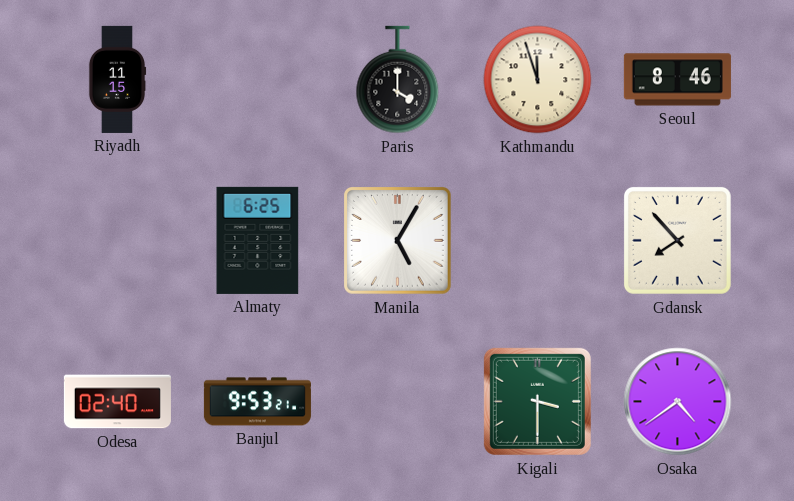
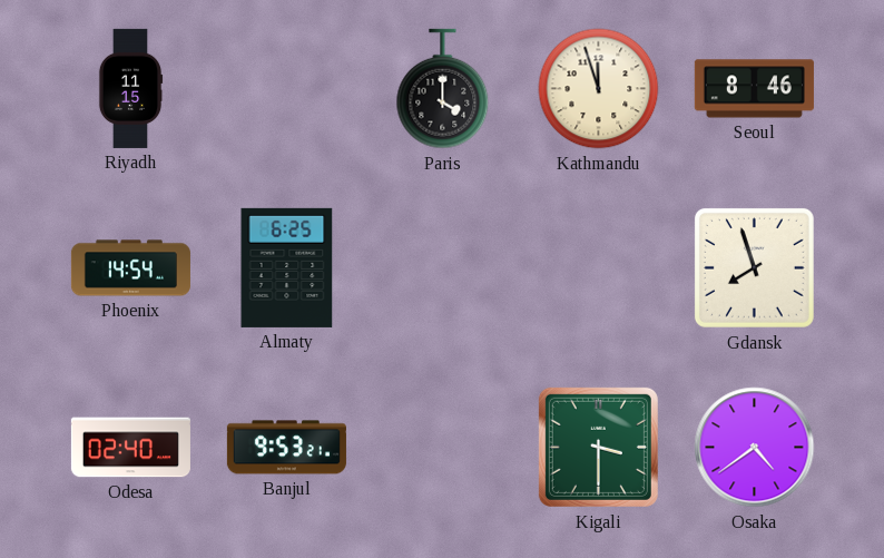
Phoenix: none -> 14:54 (130, 268)
Manila: 5:05 -> none (398, 241)
Gdansk: 7:53 -> 7:57 (754, 267)
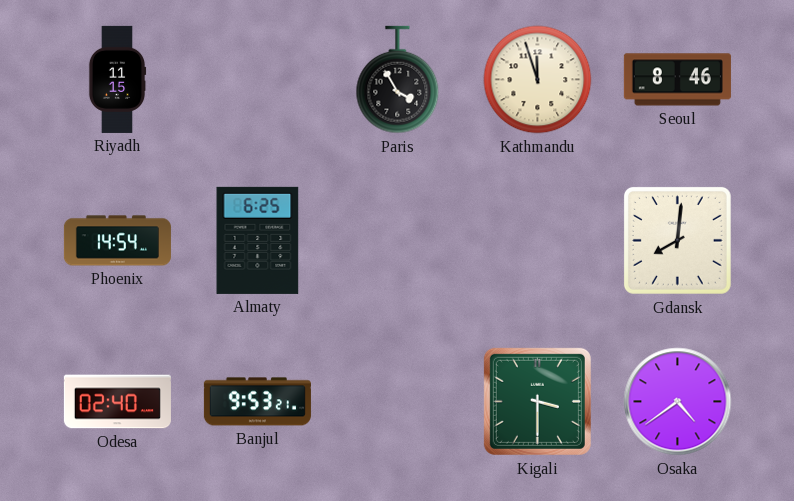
Paris: 4:00 -> 3:55 (398, 80)
Gdansk: 7:57 -> 8:01 (677, 240)
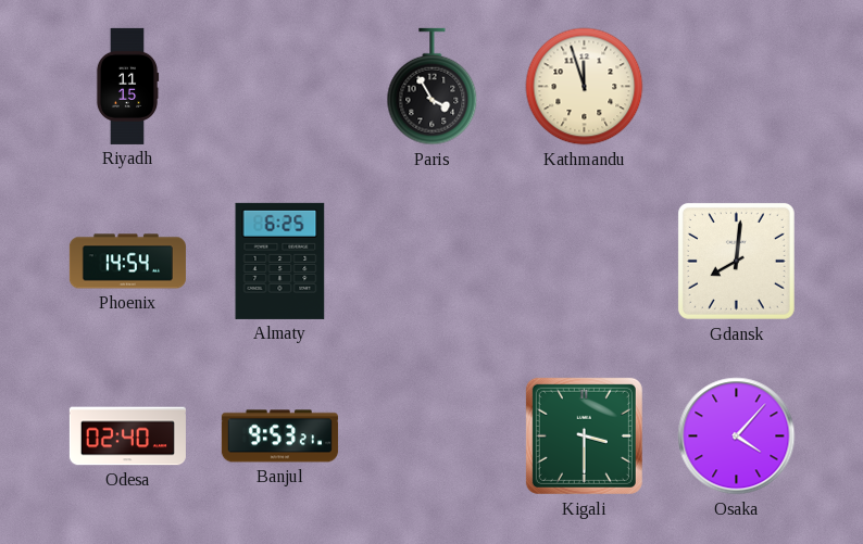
Seoul: 8:46 -> none (677, 80)
Osaka: 4:39 -> 4:07 (737, 437)
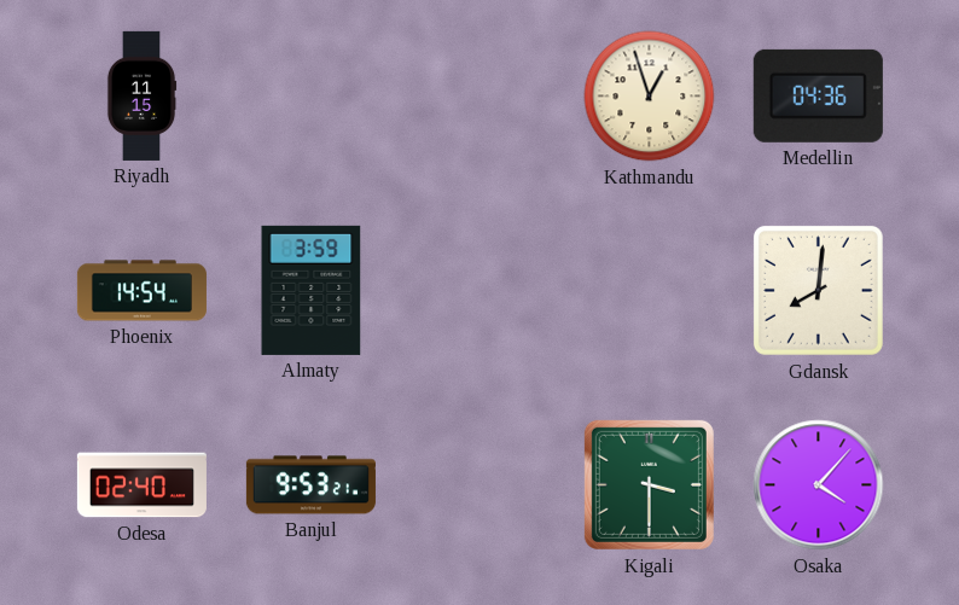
Paris: 3:55 -> none (433, 87)
Kathmandu: 11:57 -> 12:57 (650, 97)
Medellin: none -> 04:36 (818, 95)
Almaty: 6:25 -> 3:59 (312, 290)
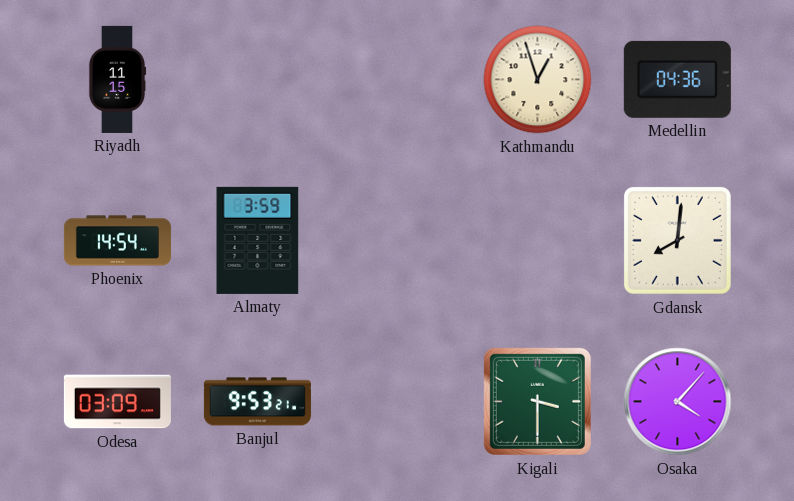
Odesa: 02:40 -> 03:09 (117, 402)
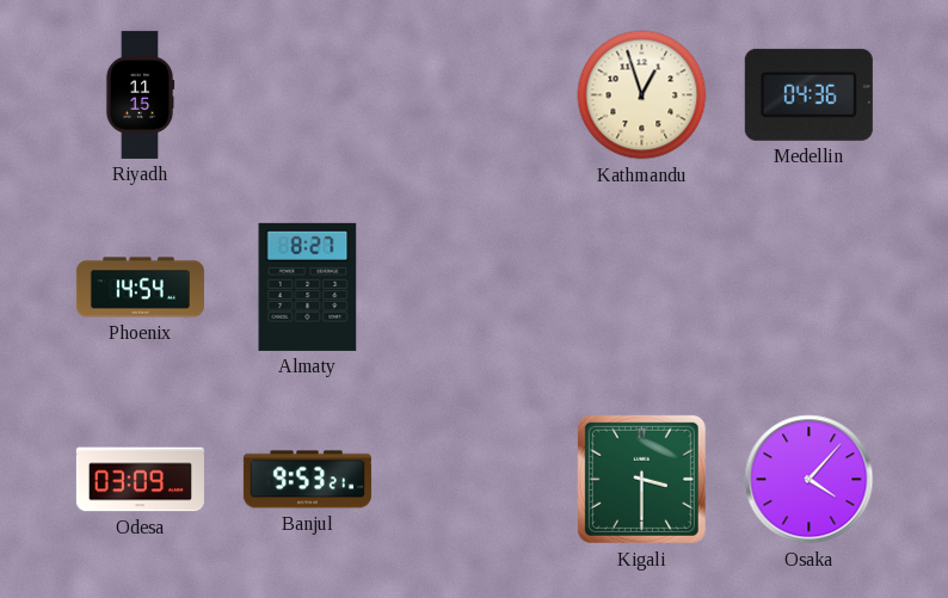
Almaty: 3:59 -> 8:27 (308, 286)
Gdansk: 8:01 -> none (677, 240)
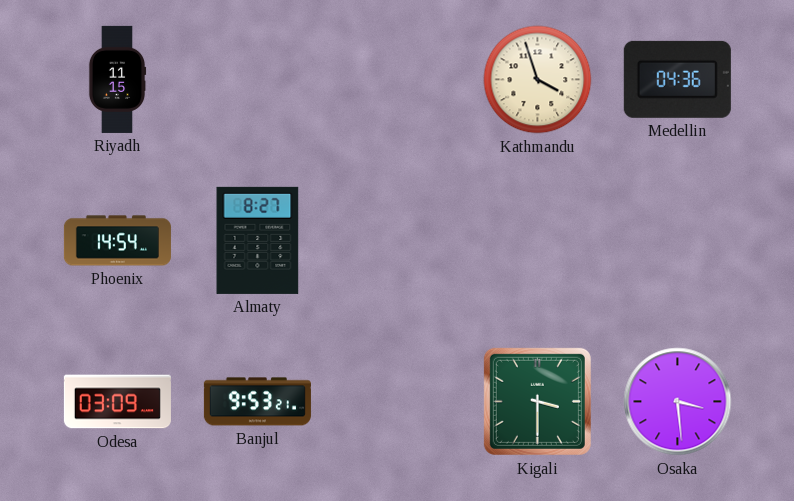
Kathmandu: 12:57 -> 3:57 (538, 80)
Osaka: 4:07 -> 3:29 (678, 402)
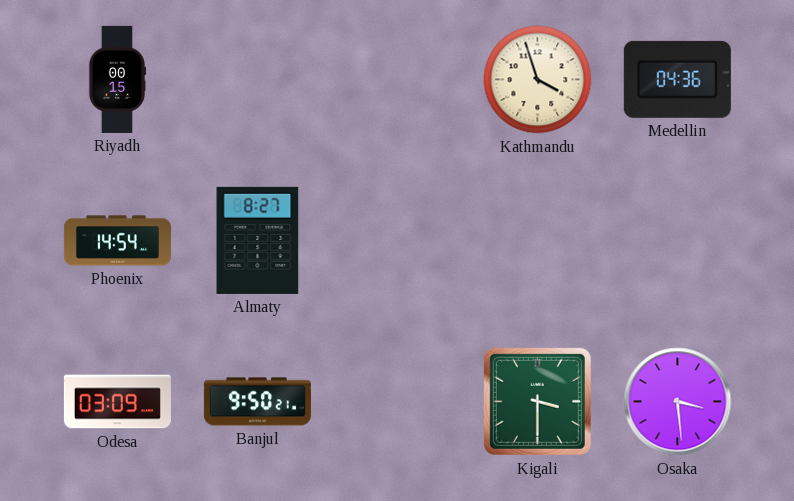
Riyadh: 11:15 -> 00:15 (117, 79)
Banjul: 9:53 -> 9:50 (257, 402)
